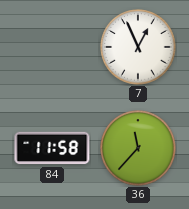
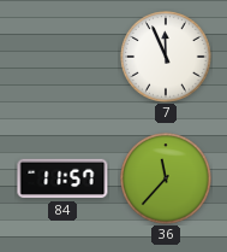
7: 12:56 -> 11:56 (166, 57)
84: 11:58 -> 11:57 (62, 178)
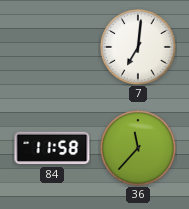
7: 11:56 -> 7:01 (138, 47)
84: 11:57 -> 11:58 (52, 148)
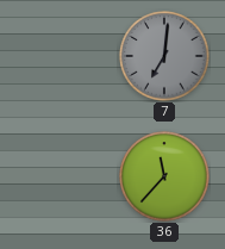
7 dial: white -> grey (164, 56)
84: 11:58 -> none (52, 148)
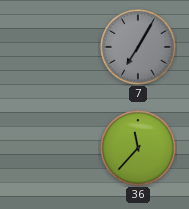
7: 7:01 -> 7:05 (138, 47)
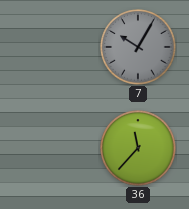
7: 7:05 -> 10:05 (138, 47)
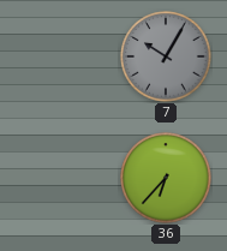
36: 11:37 -> 6:37 (166, 178)
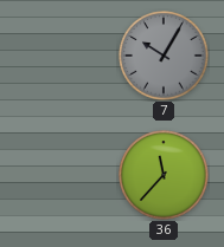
36: 6:37 -> 11:37 (164, 175)
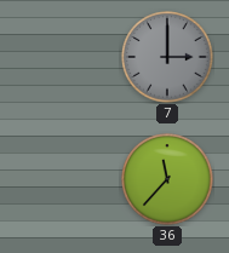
7: 10:05 -> 3:00 (167, 57)
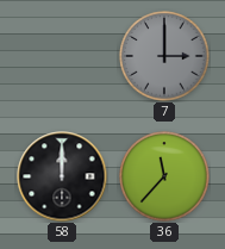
58: none -> 12:00 (62, 176)
